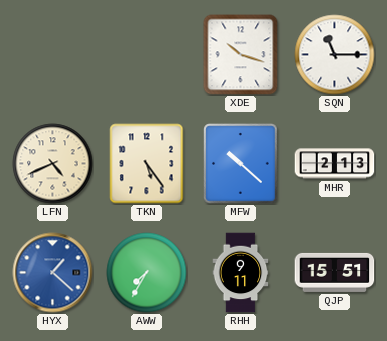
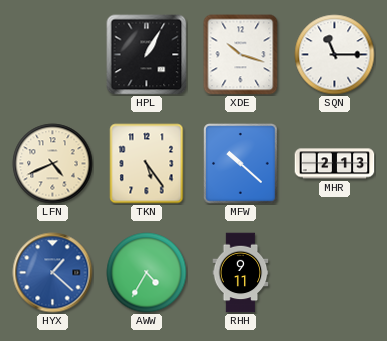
HPL: none -> 1:05 (147, 55)
AWW: 7:35 -> 4:35 (147, 273)
QJP: 15:51 -> none (335, 272)
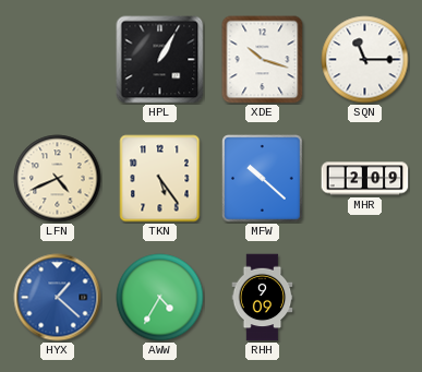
MHR: 2:13 -> 2:09 (365, 179)
RHH: 9:11 -> 9:09 (263, 298)
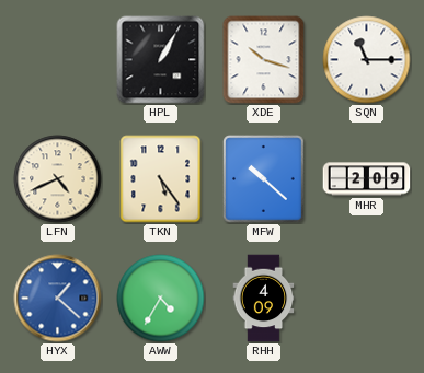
RHH: 9:09 -> 4:09 (264, 299)
